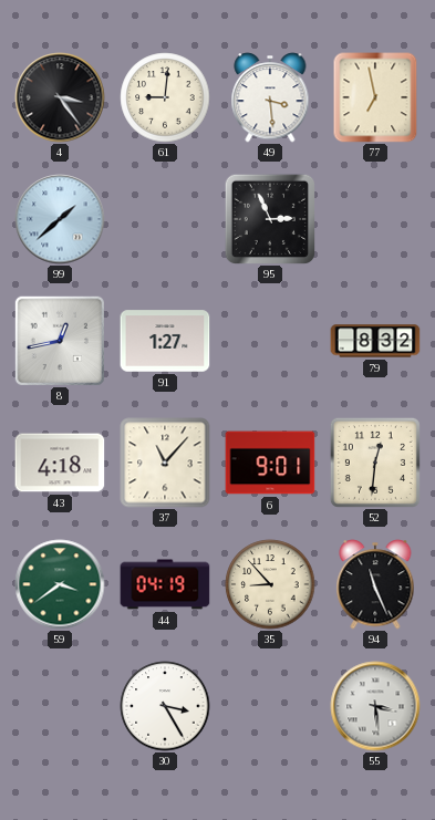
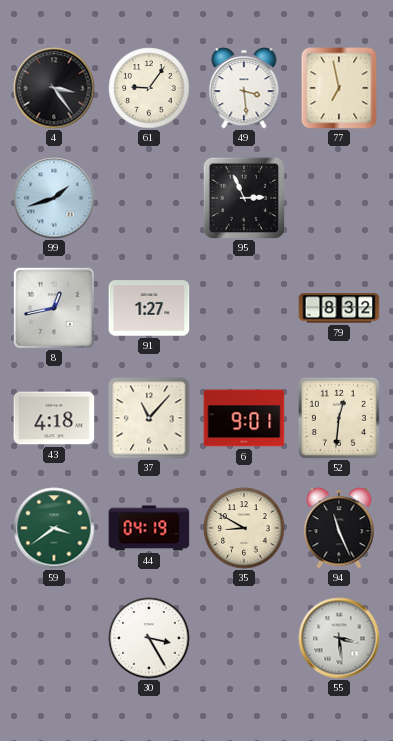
61: 9:01 -> 9:06 (149, 88)
99: 1:38 -> 1:42 (54, 198)
35: 8:53 -> 8:50 (244, 528)
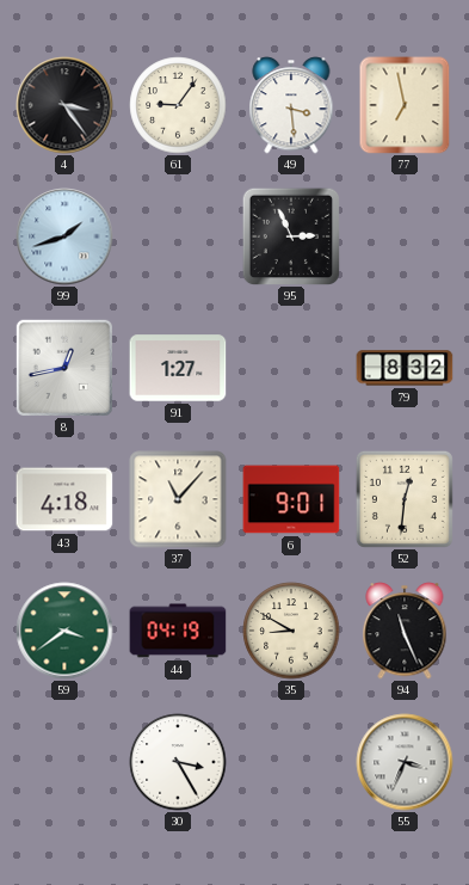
55: 3:29 -> 3:34 (405, 762)
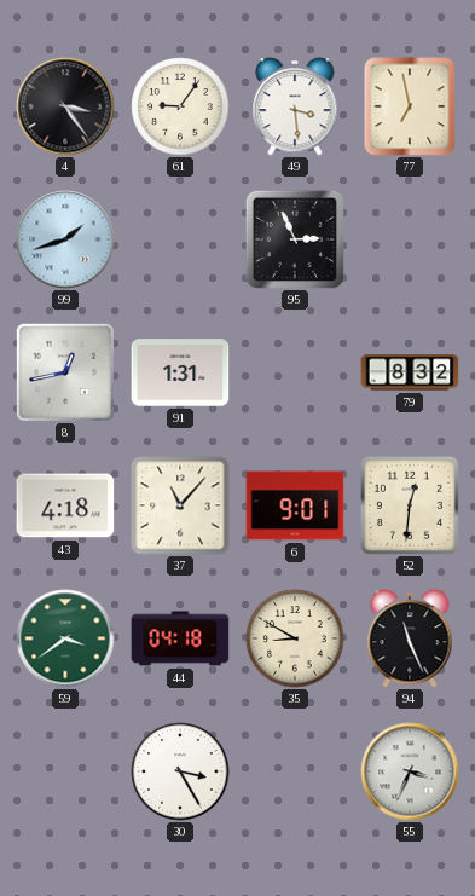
91: 1:27 -> 1:31 (180, 372)
44: 04:19 -> 04:18 (180, 638)
